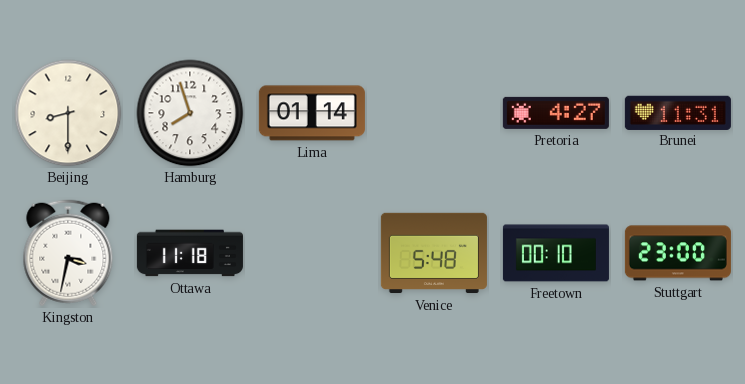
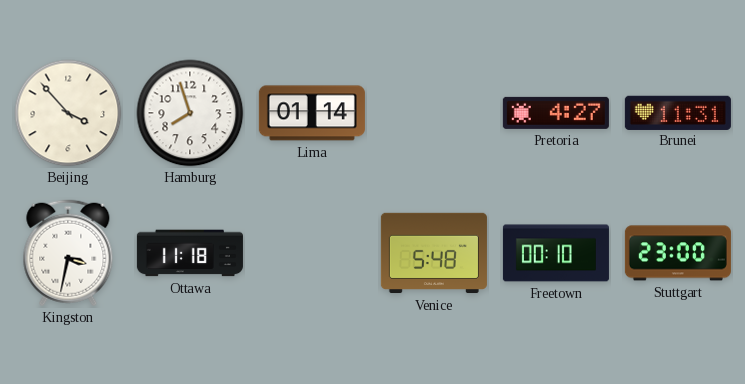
Beijing: 8:30 -> 3:53 (68, 113)
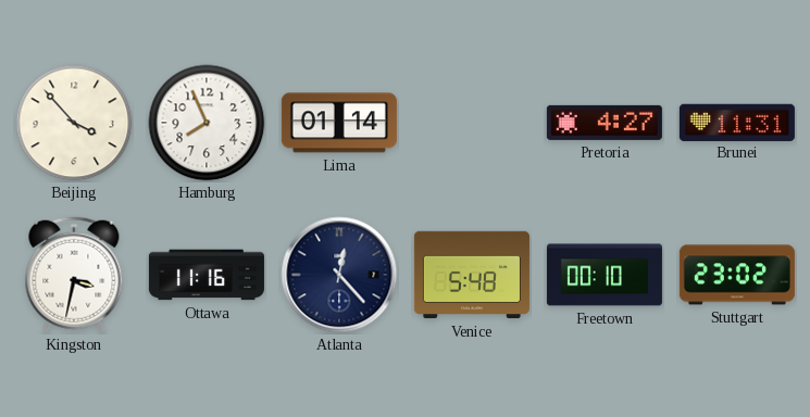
Hamburg: 7:57 -> 7:56 (207, 123)
Ottawa: 11:18 -> 11:16 (207, 275)
Atlanta: none -> 12:23 (339, 275)
Stuttgart: 23:00 -> 23:02 (737, 275)
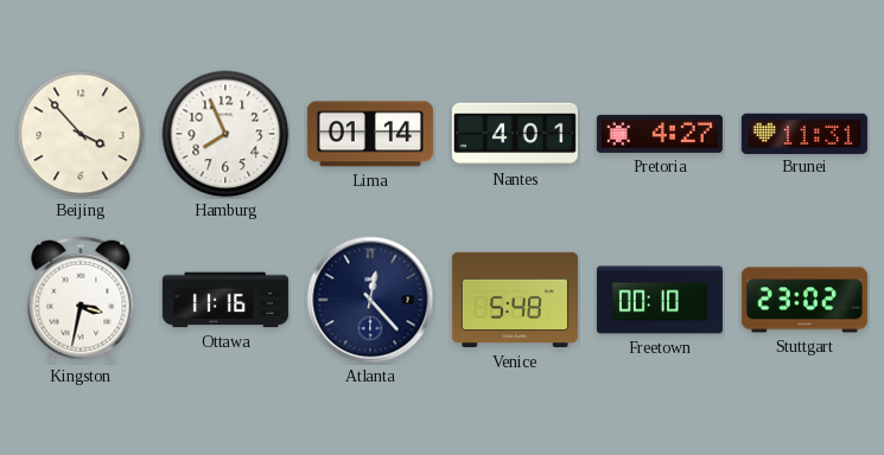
Nantes: none -> 4:01 (515, 134)
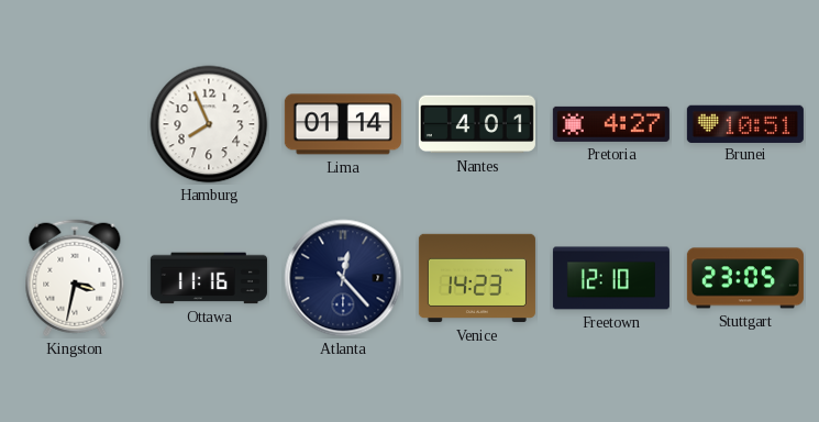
Beijing: 3:53 -> none (81, 134)
Brunei: 11:31 -> 10:51 (745, 123)
Venice: 5:48 -> 14:23 (477, 278)
Freetown: 00:10 -> 12:10 (611, 278)
Stuttgart: 23:02 -> 23:05 (745, 278)
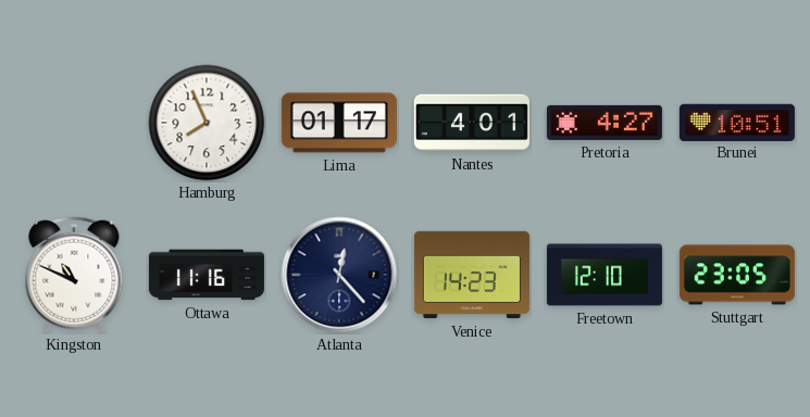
Lima: 01:14 -> 01:17 (339, 123)
Kingston: 3:32 -> 10:49 (74, 275)
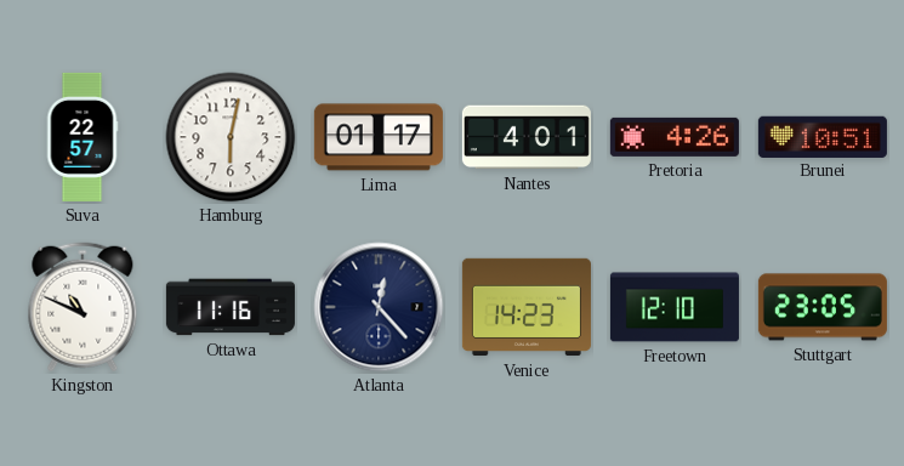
Suva: none -> 22:57 (83, 137)
Hamburg: 7:56 -> 6:02 (231, 137)
Pretoria: 4:27 -> 4:26 (675, 137)
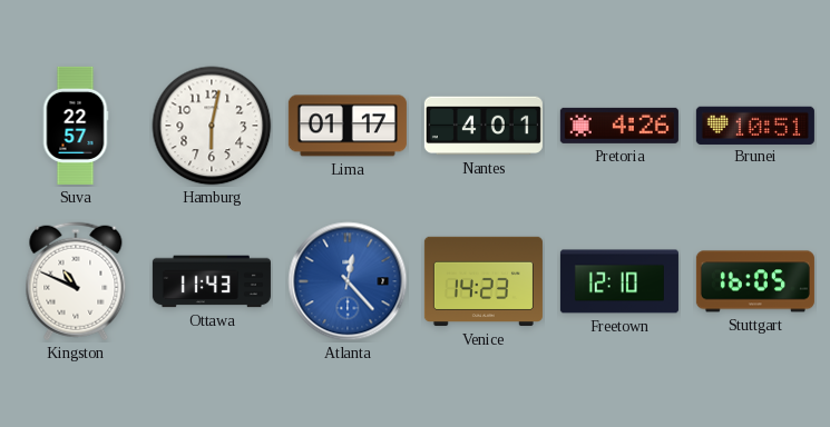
Ottawa: 11:16 -> 11:43 (212, 281)
Atlanta dial: navy -> blue (348, 281)
Stuttgart: 23:05 -> 16:05 (755, 281)
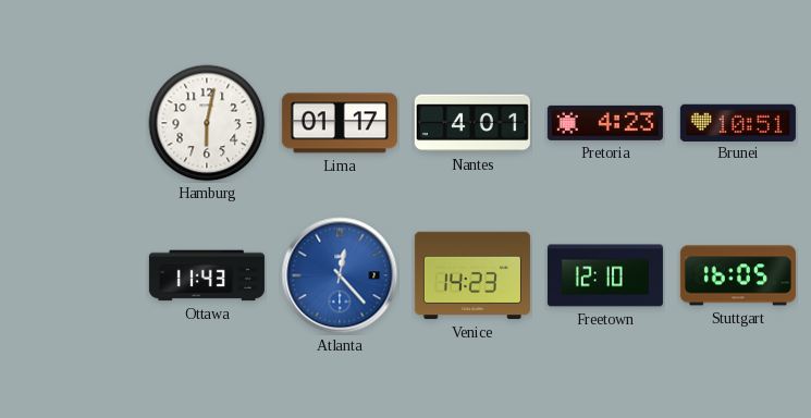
Suva: 22:57 -> none (76, 126)
Pretoria: 4:26 -> 4:23 (605, 123)
Kingston: 10:49 -> none (76, 281)
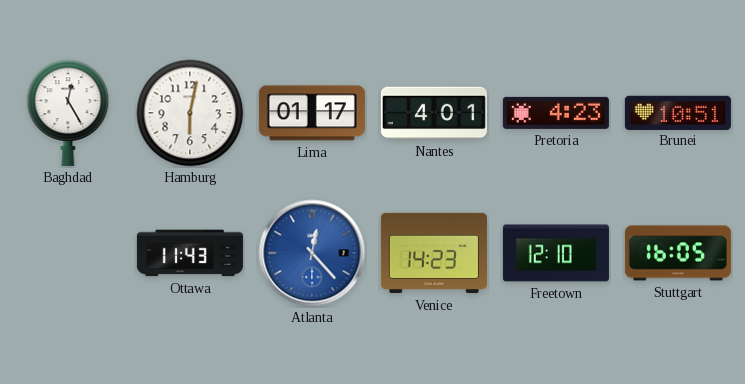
Baghdad: none -> 12:25 (68, 113)
